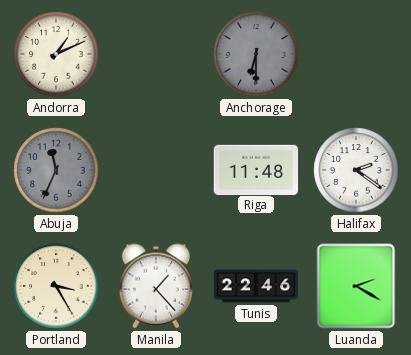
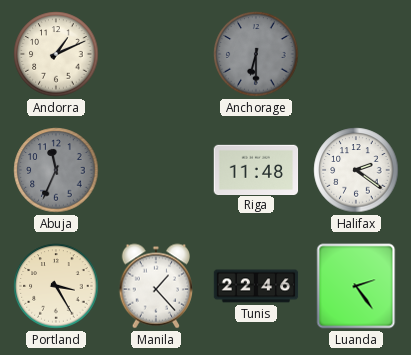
Luanda: 2:20 -> 2:24 (356, 286)
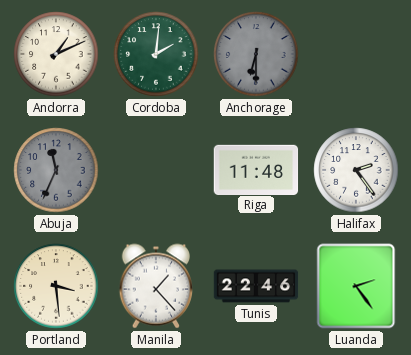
Cordoba: none -> 2:01 (156, 54)
Halifax: 2:21 -> 2:24 (356, 170)
Portland: 3:25 -> 3:29 (56, 286)
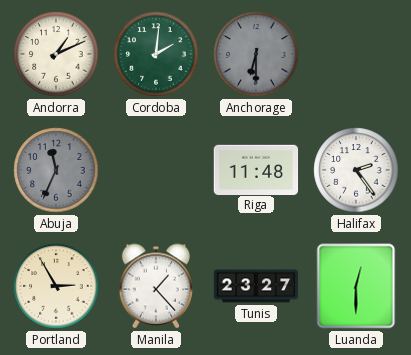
Portland: 3:29 -> 2:55 (56, 286)
Tunis: 22:46 -> 23:27 (256, 286)
Luanda: 2:24 -> 12:30 (356, 286)
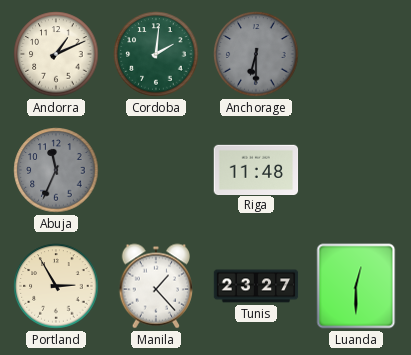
Halifax: 2:24 -> none (356, 170)
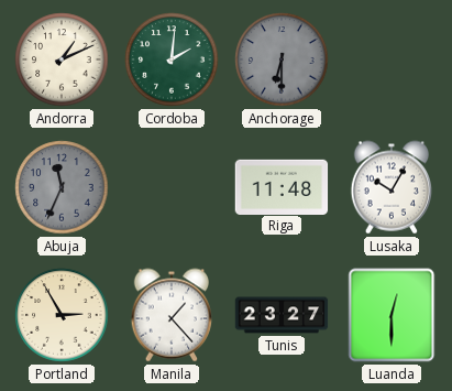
Lusaka: none -> 10:05 (392, 187)
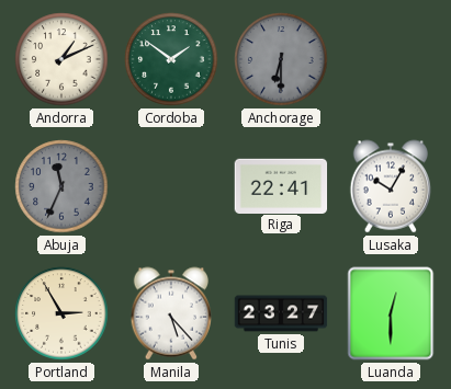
Cordoba: 2:01 -> 1:51 (171, 59)
Riga: 11:48 -> 22:41 (281, 185)
Manila: 1:23 -> 5:23 (171, 313)
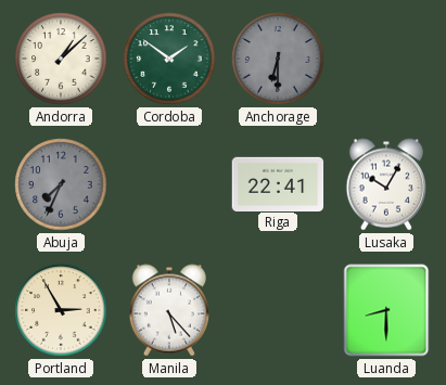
Andorra: 1:11 -> 1:08 (61, 59)
Abuja: 11:34 -> 7:34 (61, 184)
Tunis: 23:27 -> none (281, 313)
Luanda: 12:30 -> 8:30 (386, 310)
